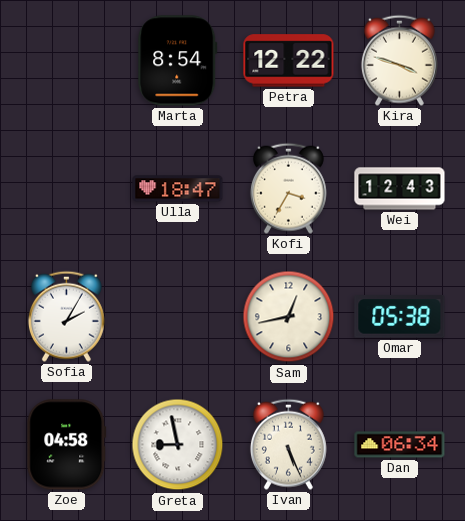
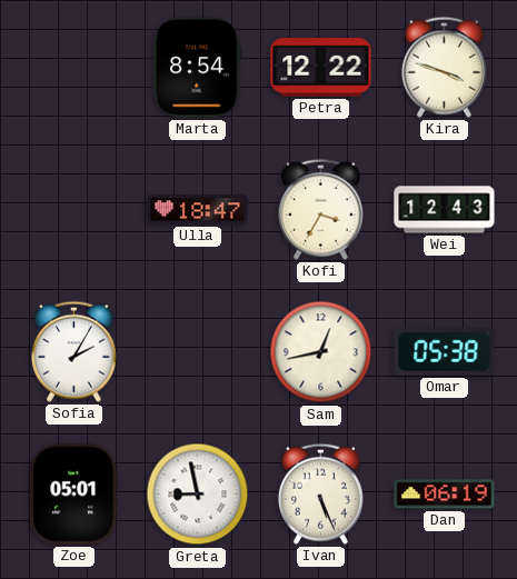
Zoe: 04:58 -> 05:01 (74, 495)
Dan: 06:34 -> 06:19 (445, 495)
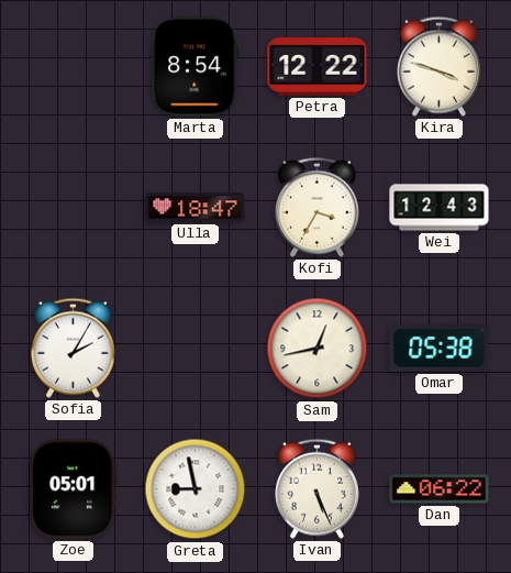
Dan: 06:19 -> 06:22 (440, 489)
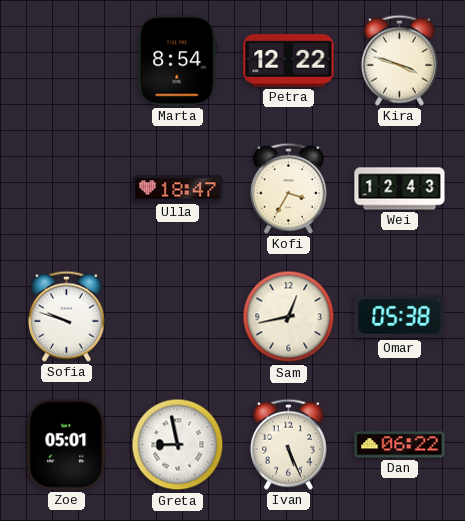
Sofia: 2:05 -> 9:48 (66, 316)
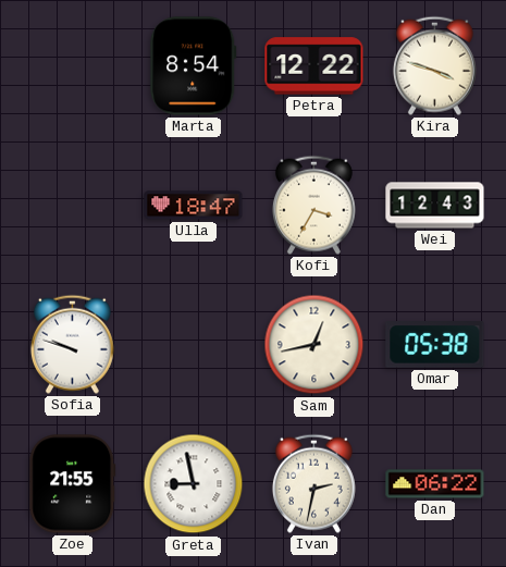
Zoe: 05:01 -> 21:55 (73, 484)
Ivan: 5:26 -> 2:32 (313, 483)
